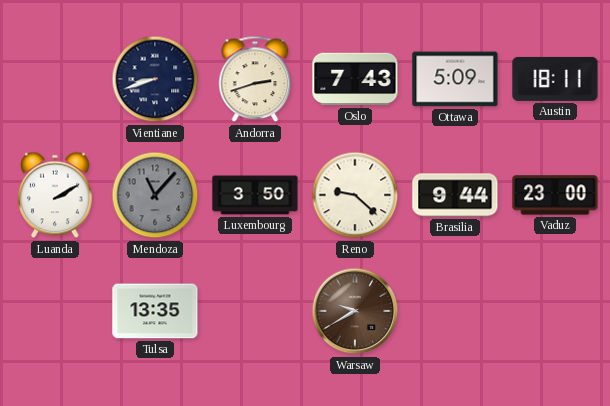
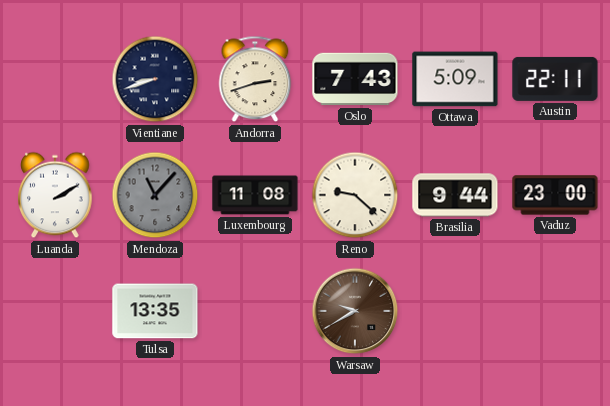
Austin: 18:11 -> 22:11 (555, 79)
Luxembourg: 3:50 -> 11:08 (255, 195)
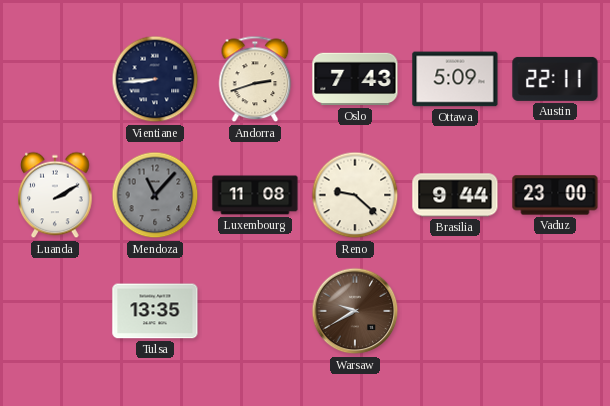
Vientiane: 8:42 -> 8:44 (155, 79)
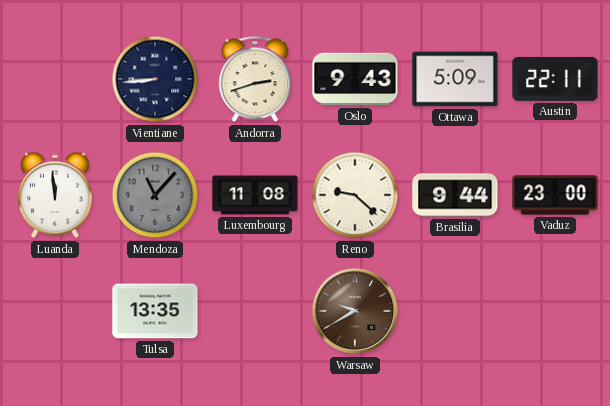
Oslo: 7:43 -> 9:43 (355, 79)
Luanda: 2:10 -> 11:59 (55, 195)
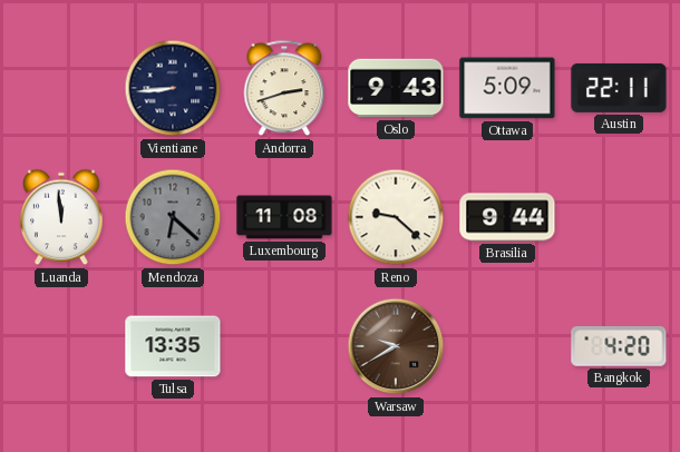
Mendoza: 11:07 -> 6:22 (173, 217)
Vaduz: 23:00 -> none (555, 195)
Bangkok: none -> 4:20 (619, 347)
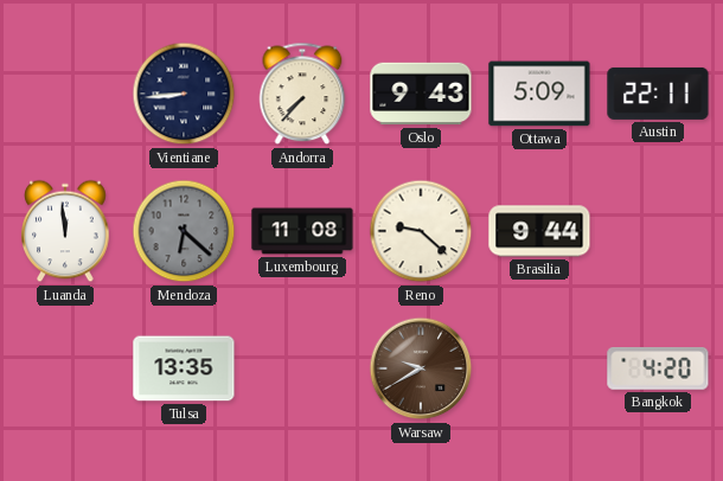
Andorra: 2:42 -> 7:37 (302, 94)
